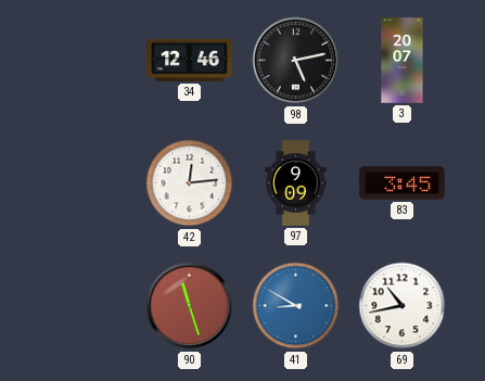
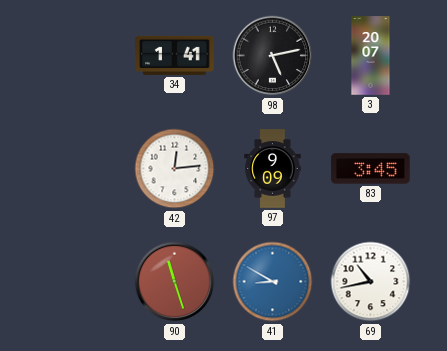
34: 12:46 -> 1:41 (175, 55)
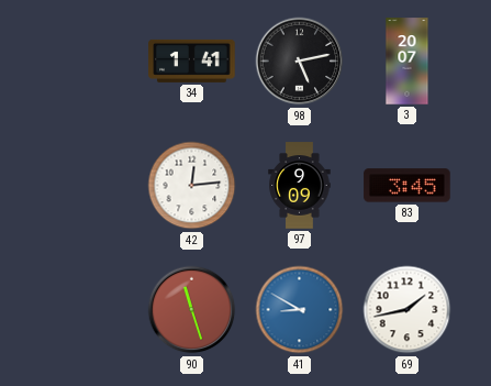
69: 10:43 -> 1:43 (408, 310)
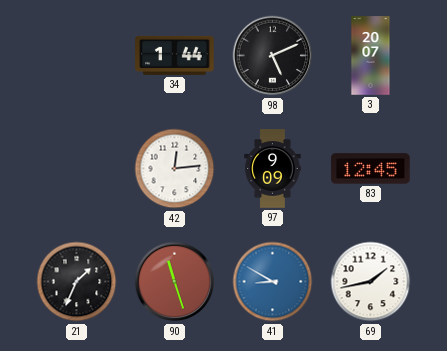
34: 1:41 -> 1:44 (175, 55)
98: 5:13 -> 5:11 (273, 56)
83: 3:45 -> 12:45 (371, 169)
21: none -> 1:34 (77, 282)
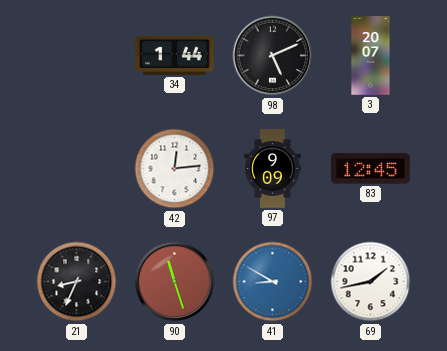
21: 1:34 -> 8:34 (77, 282)
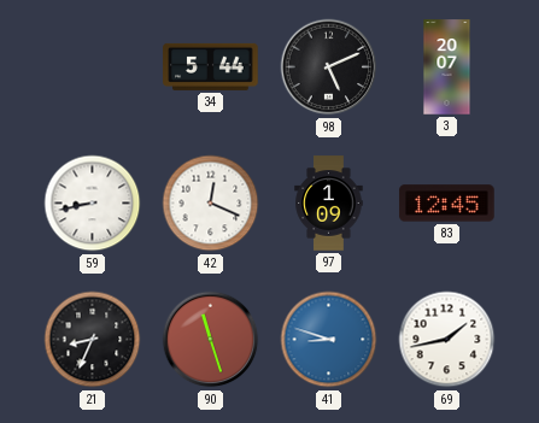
34: 1:44 -> 5:44 (211, 66)
59: none -> 8:43 (93, 204)
42: 12:14 -> 12:19 (211, 204)
97: 9:09 -> 1:09 (329, 204)
41: 8:50 -> 8:48 (329, 340)
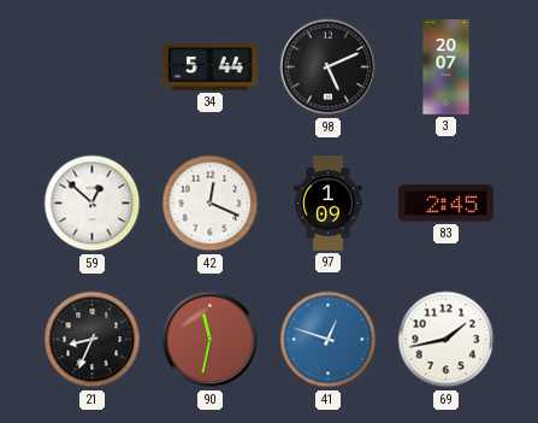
59: 8:43 -> 12:52 (93, 204)
83: 12:45 -> 2:45 (447, 204)
90: 11:27 -> 11:32 (211, 340)
41: 8:48 -> 12:48 (329, 340)
